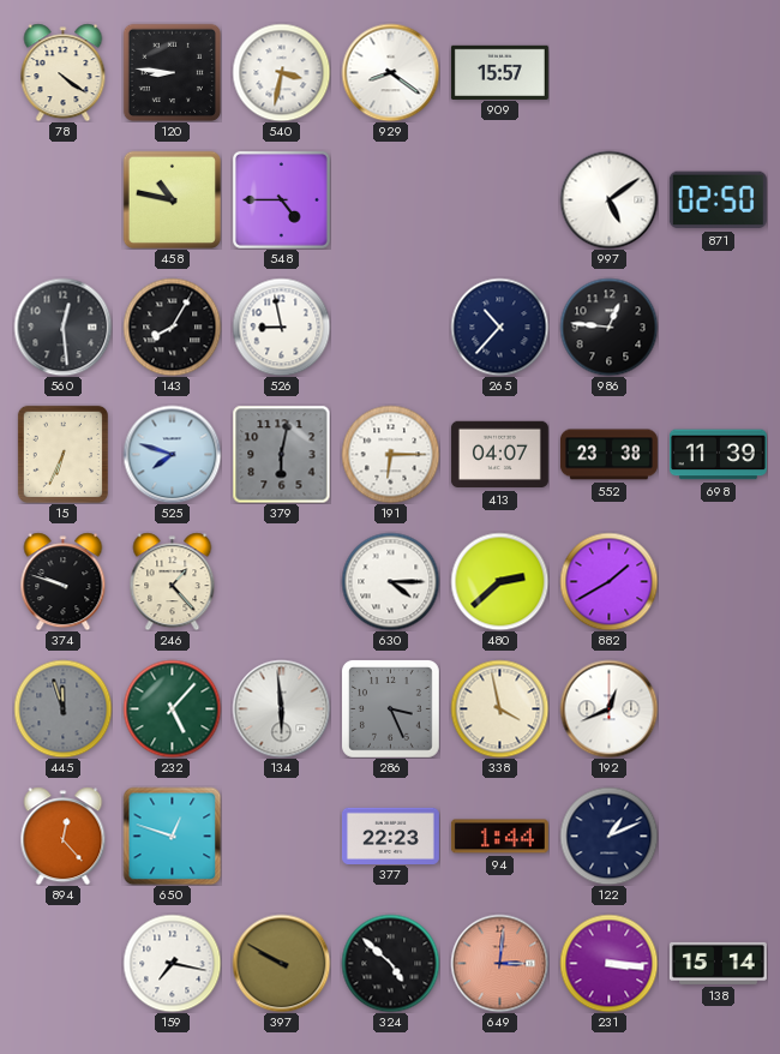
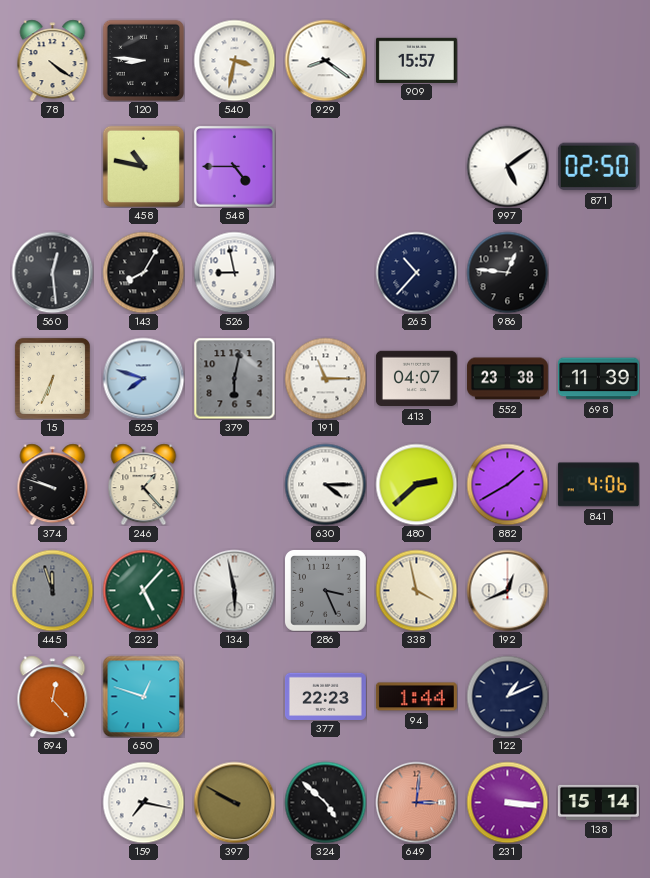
191: 6:15 -> 11:15 (325, 378)
841: none -> 4:06 (598, 485)
134: 5:59 -> 5:58 (234, 590)
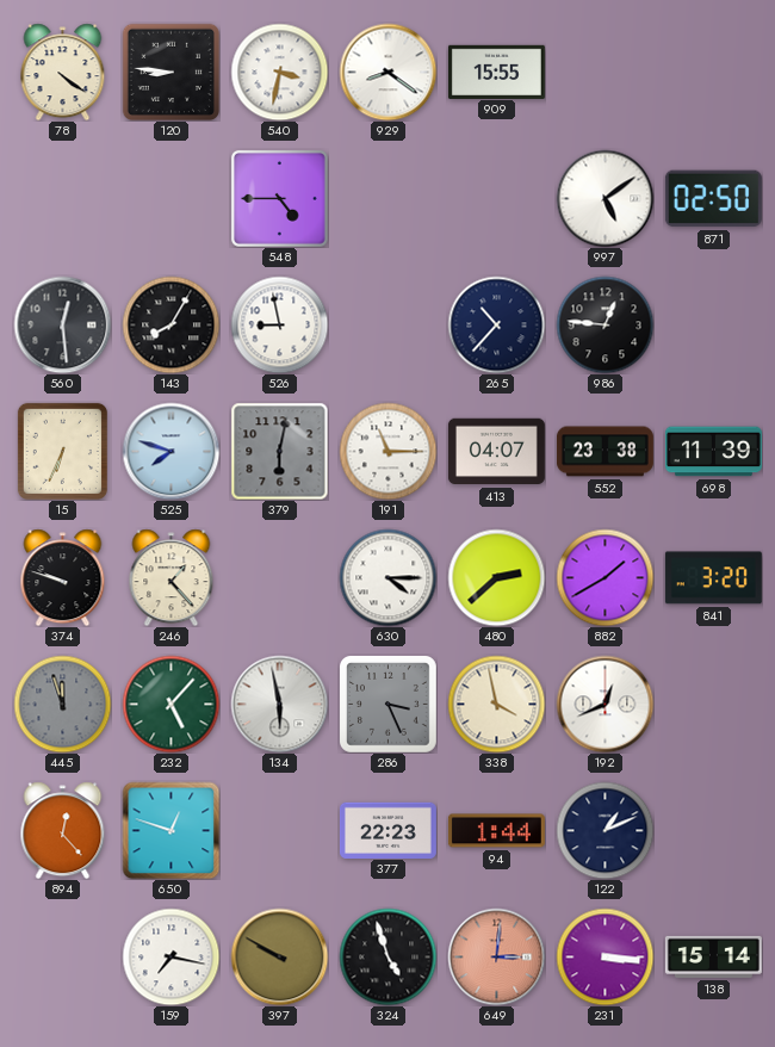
909: 15:57 -> 15:55 (496, 72)
458: 10:47 -> none (143, 166)
841: 4:06 -> 3:20 (713, 578)
324: 4:52 -> 4:57 (387, 956)
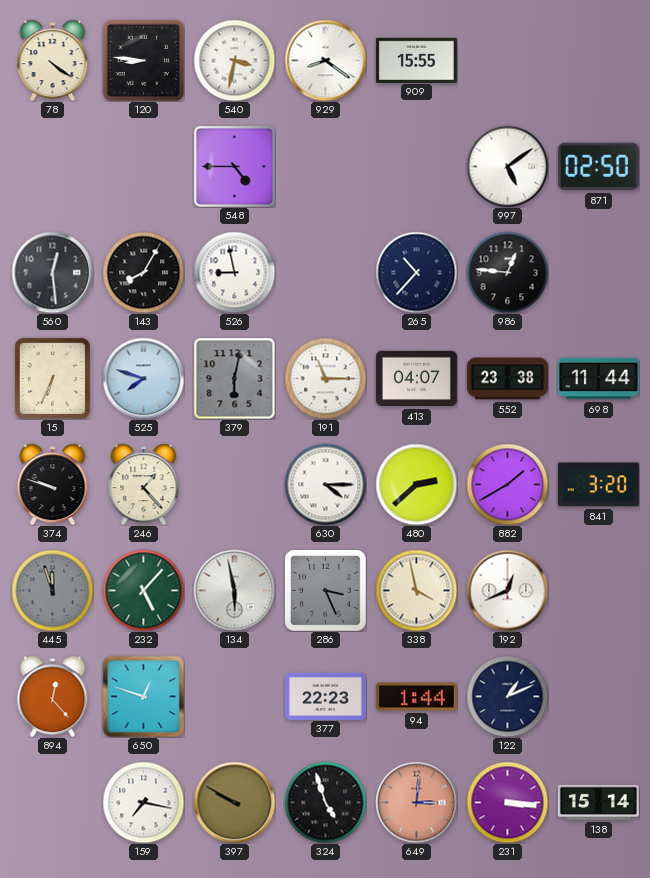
698: 11:39 -> 11:44 (598, 379)
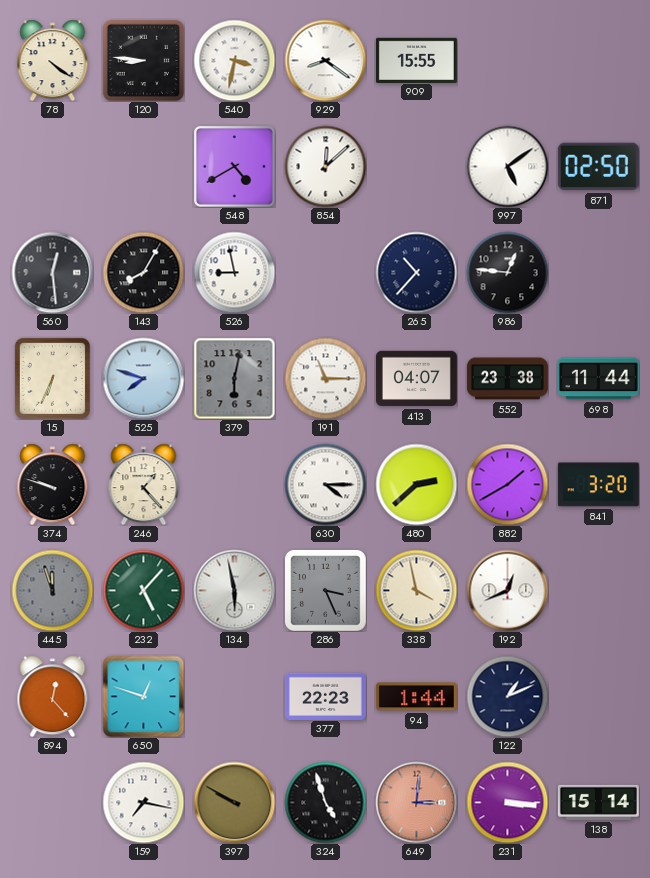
548: 4:45 -> 4:40 (234, 166)
854: none -> 12:08 (325, 166)
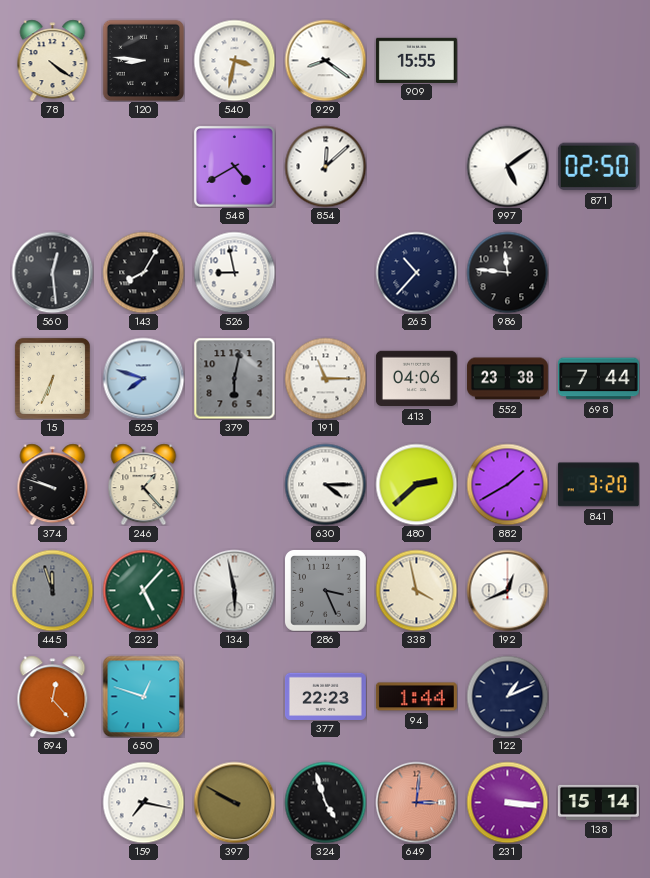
986: 12:46 -> 11:46 (507, 272)
413: 04:07 -> 04:06 (416, 379)
698: 11:44 -> 7:44 (598, 379)
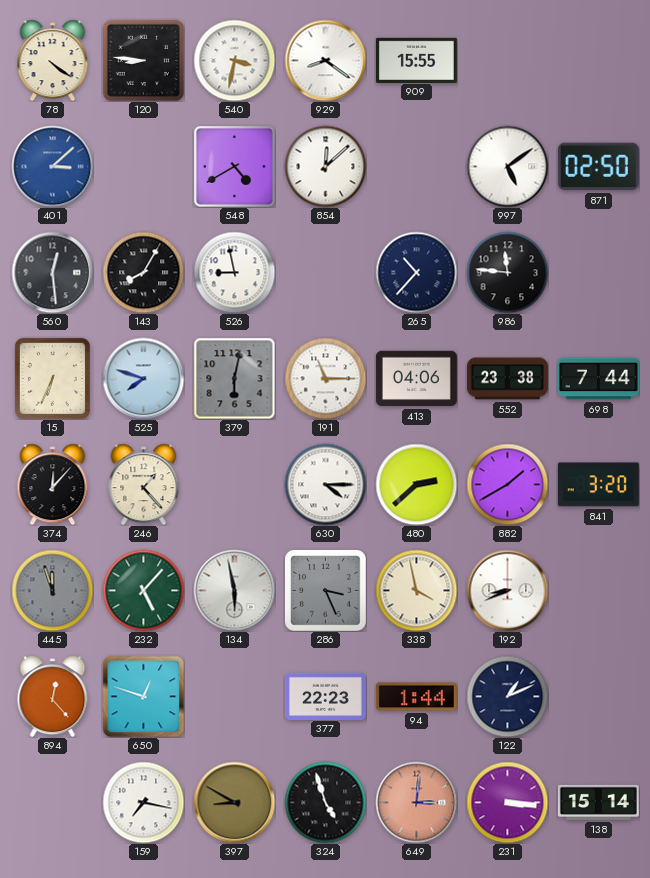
401: none -> 3:08 (52, 166)
374: 9:48 -> 12:07 (53, 484)
192: 12:41 -> 8:41 (507, 590)
397: 9:50 -> 8:50 (234, 802)
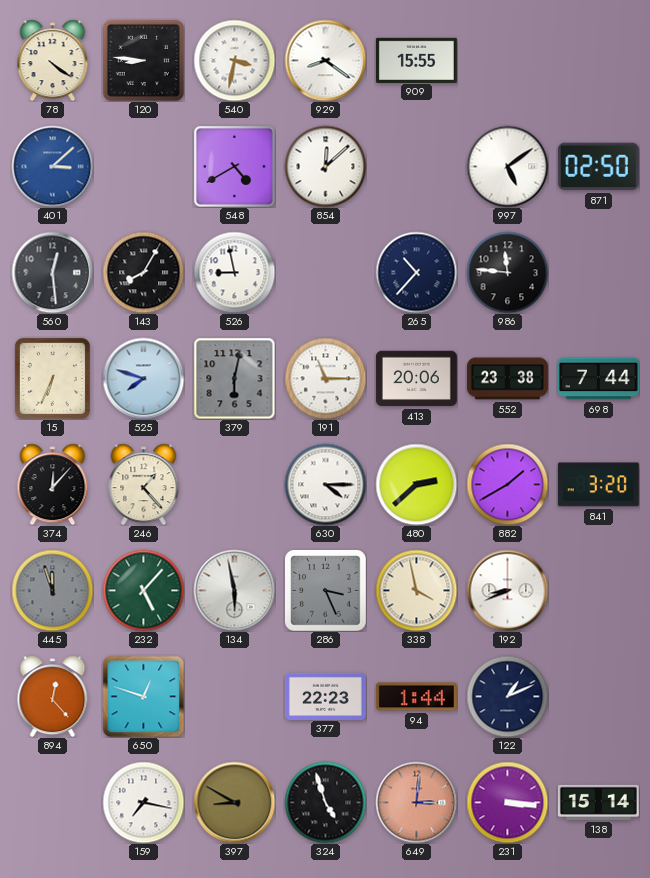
413: 04:06 -> 20:06 (416, 379)
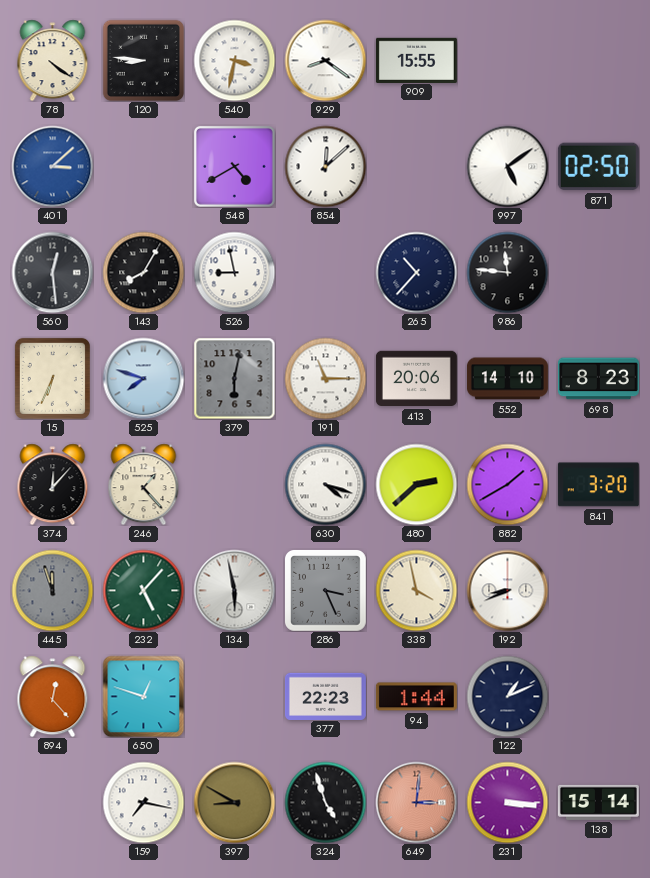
552: 23:38 -> 14:10 (507, 379)
698: 7:44 -> 8:23 (598, 379)
630: 4:15 -> 4:18 (325, 484)
